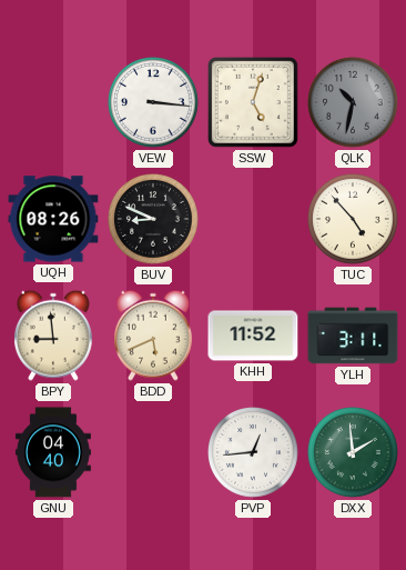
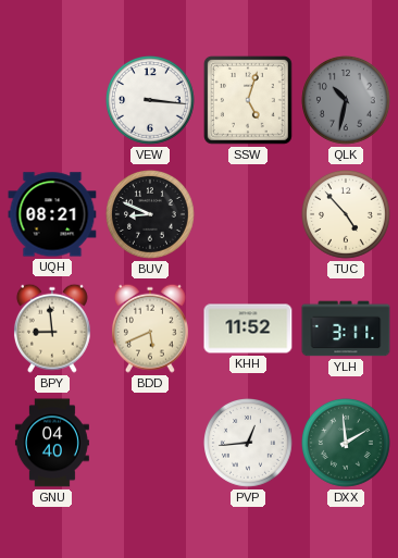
UQH: 08:26 -> 08:21 (52, 214)
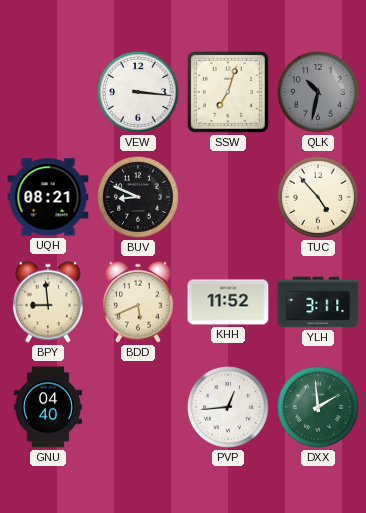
SSW: 5:03 -> 7:03 (229, 93)
